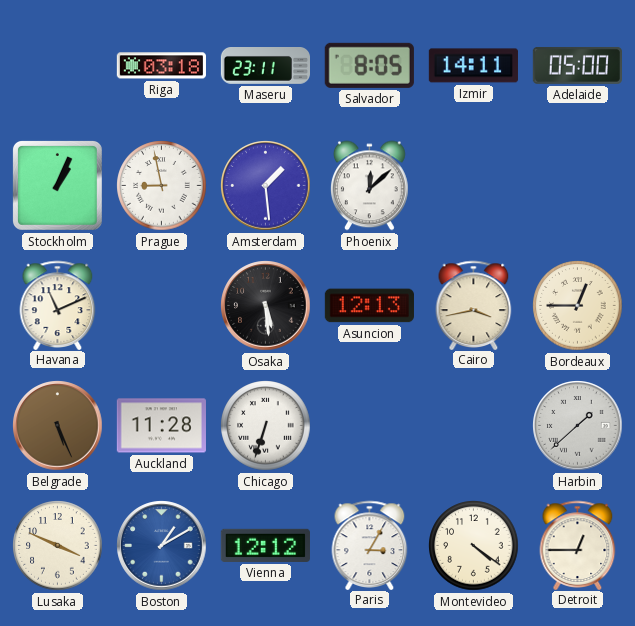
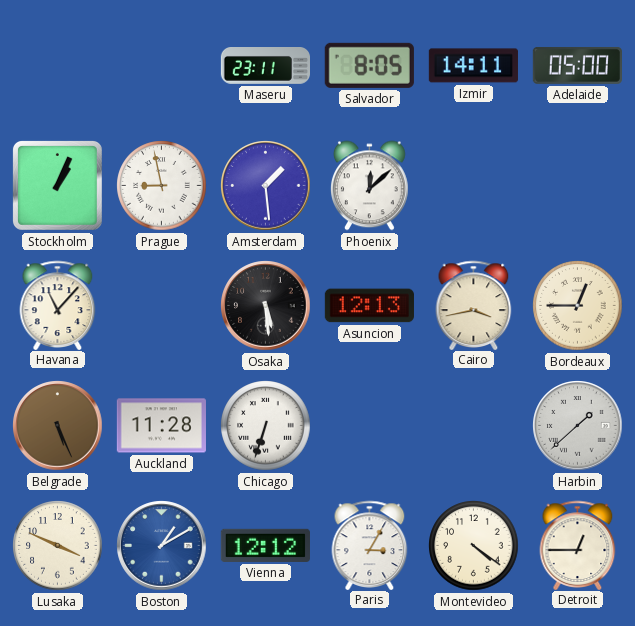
Riga: 03:18 -> none (161, 66)
Havana: 11:11 -> 11:07 (58, 305)
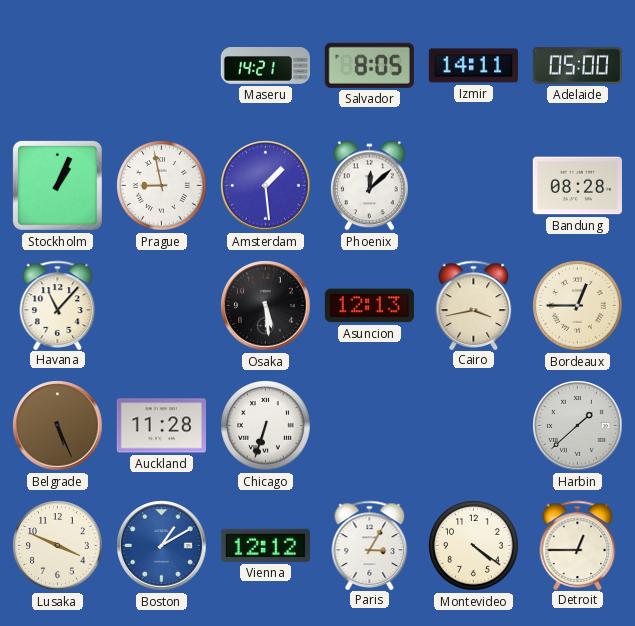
Maseru: 23:11 -> 14:21 (265, 66)
Bandung: none -> 08:28 (577, 186)
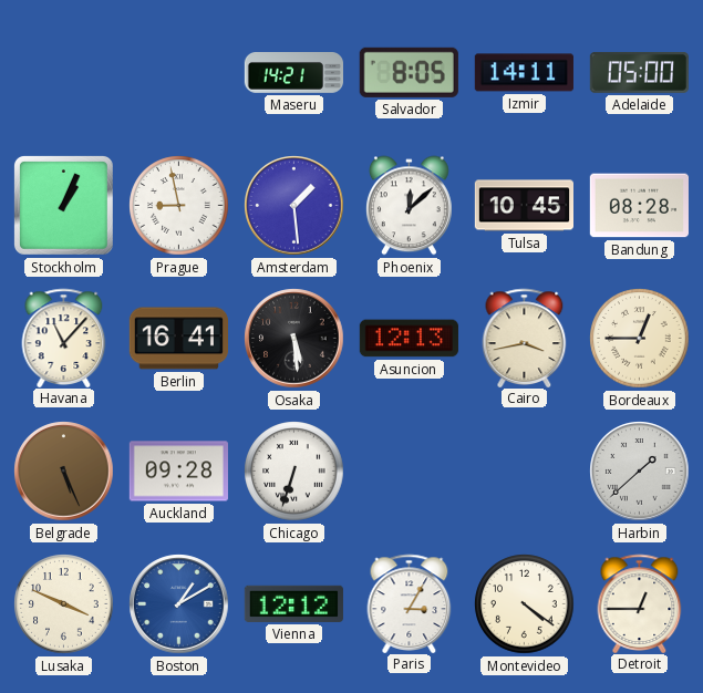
Tulsa: none -> 10:45 (524, 206)
Berlin: none -> 16:41 (178, 339)
Auckland: 11:28 -> 09:28 (178, 472)
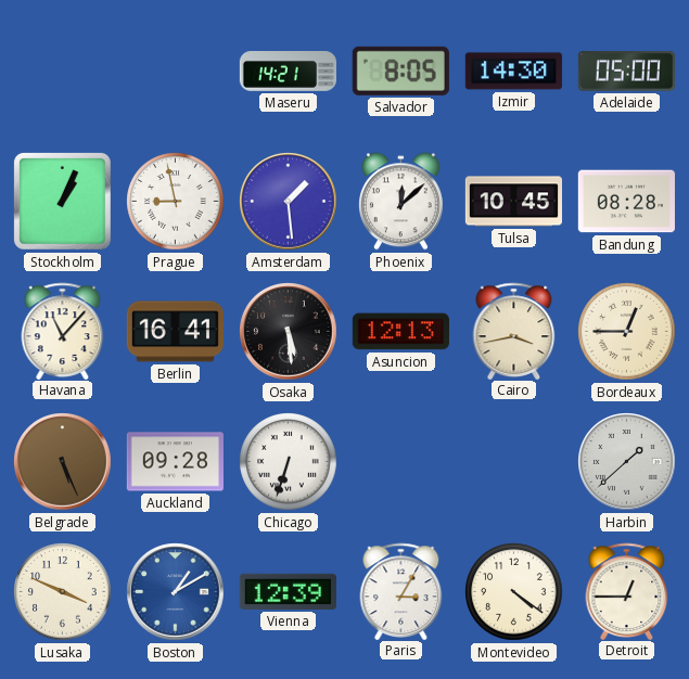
Izmir: 14:11 -> 14:30 (513, 72)
Vienna: 12:12 -> 12:39 (288, 591)
